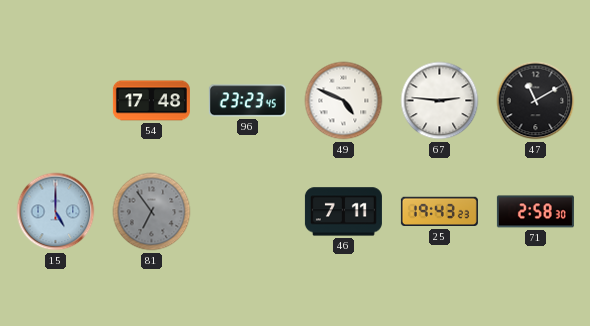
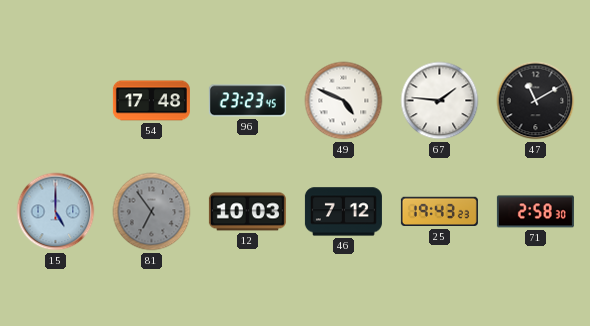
67: 2:46 -> 1:46 (440, 101)
12: none -> 10:03 (247, 212)
46: 7:11 -> 7:12 (343, 212)
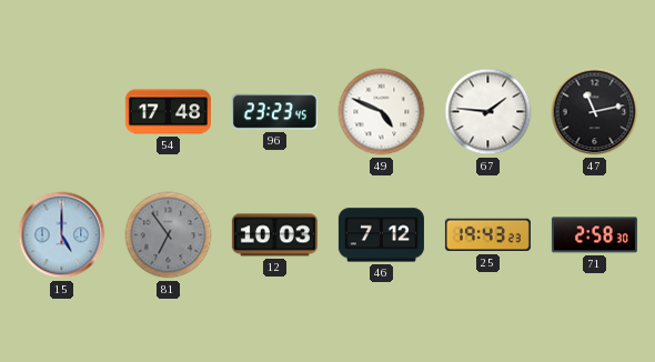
47: 11:10 -> 11:13 (595, 112)
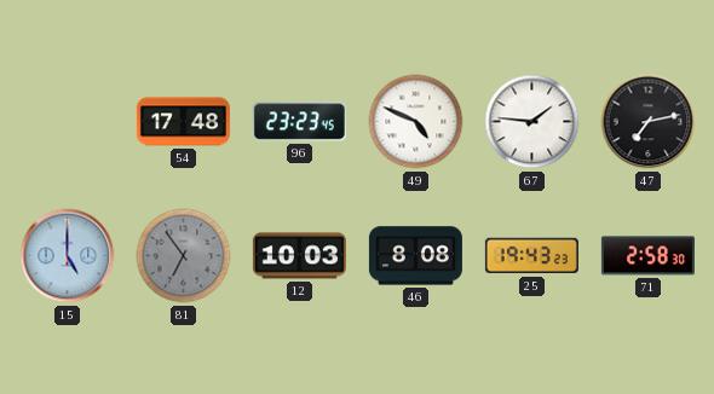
47: 11:13 -> 7:13 (649, 122)
46: 7:12 -> 8:08 (415, 256)
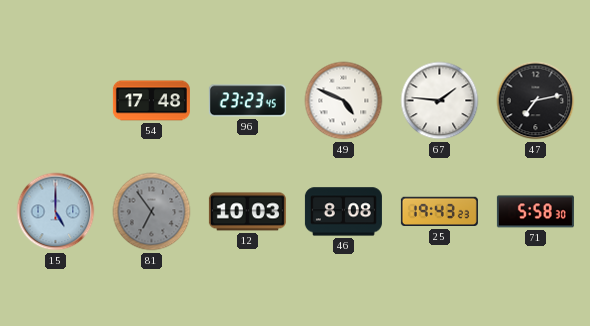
71: 2:58 -> 5:58 (535, 212)
